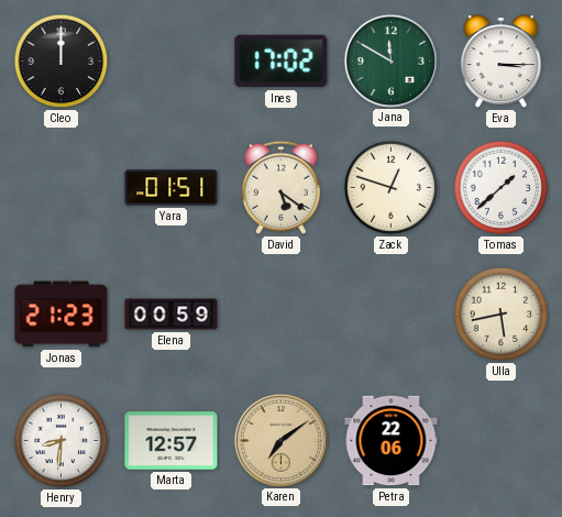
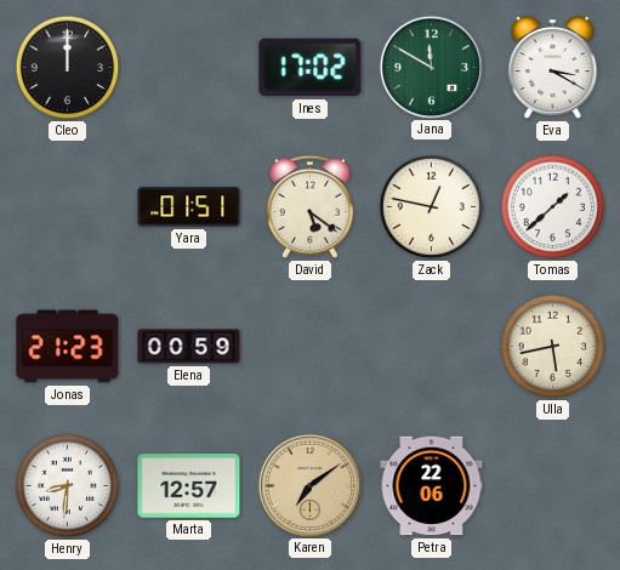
Eva: 3:15 -> 3:20 (553, 68)
Zack: 12:48 -> 12:47 (432, 207)
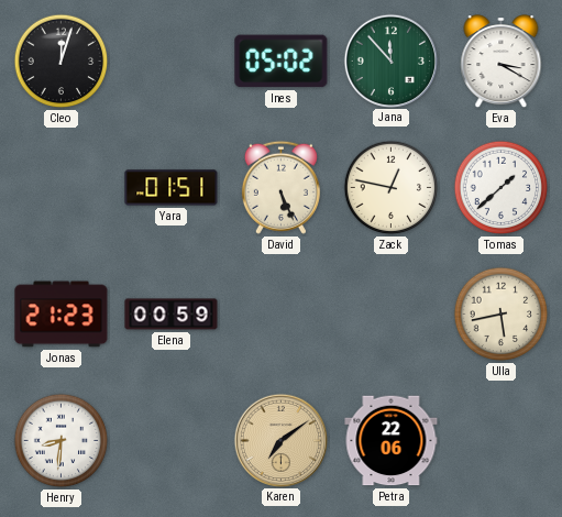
Cleo: 12:00 -> 12:03 (62, 62)
Ines: 17:02 -> 05:02 (282, 62)
Jana: 11:50 -> 11:53 (390, 61)
David: 5:21 -> 5:26 (280, 187)
Marta: 12:57 -> none (189, 486)
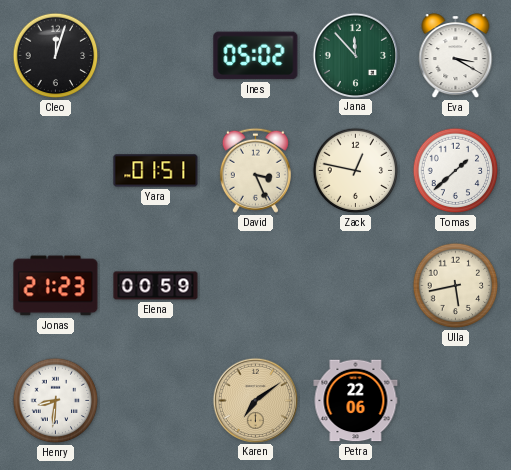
David: 5:26 -> 3:26 (255, 170)
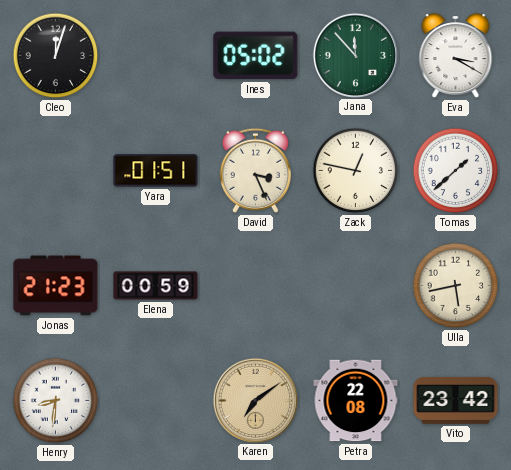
Petra: 22:06 -> 22:08 (356, 401)
Vito: none -> 23:42 (456, 400)
